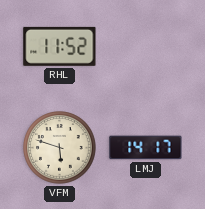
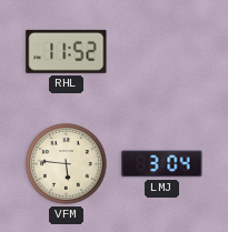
VFM: 5:48 -> 5:46 (67, 164)
LMJ: 14:17 -> 3:04 (162, 164)
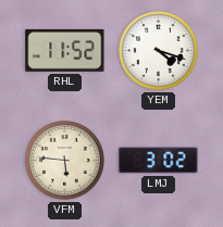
YEM: none -> 4:18 (159, 51)
LMJ: 3:04 -> 3:02 (159, 161)
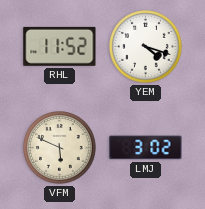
VFM: 5:46 -> 5:49 (60, 148)
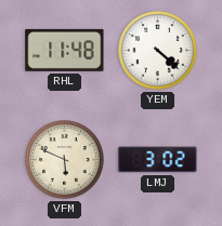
RHL: 11:52 -> 11:48 (65, 50)
YEM: 4:18 -> 4:22 (158, 51)
